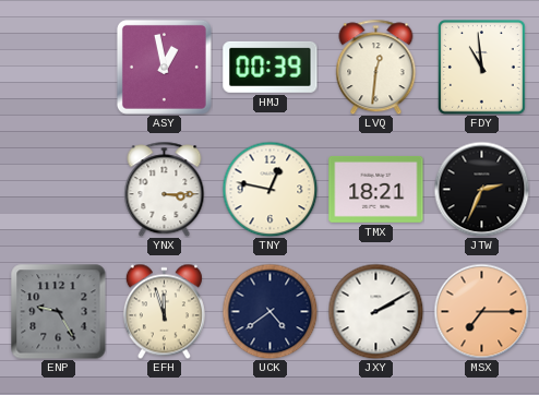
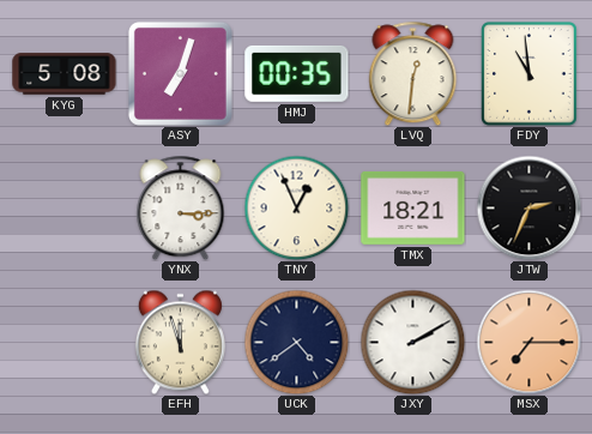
KYG: none -> 5:08 (65, 74)
ASY: 12:58 -> 7:03 (180, 73)
HMJ: 00:39 -> 00:35 (297, 73)
TNY: 12:47 -> 12:56 (296, 207)
ENP: 9:25 -> none (59, 312)
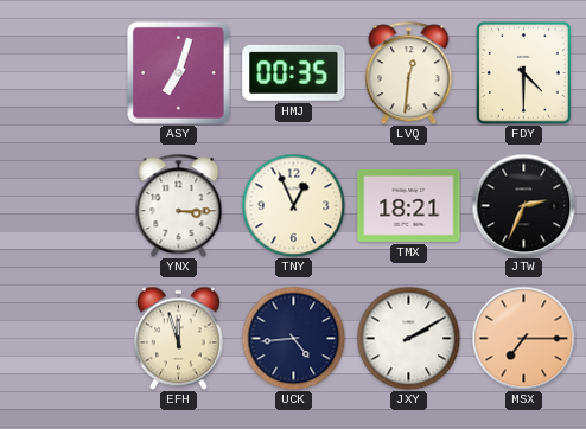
KYG: 5:08 -> none (65, 74)
FDY: 10:59 -> 4:30 (524, 73)
UCK: 4:39 -> 4:44 (293, 338)
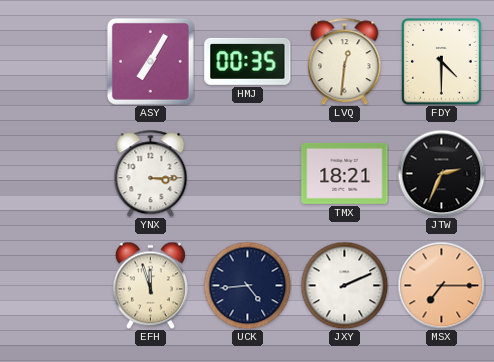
ASY: 7:03 -> 7:05 (150, 61)
TNY: 12:56 -> none (293, 205)
JXY: 2:10 -> 2:11 (344, 285)
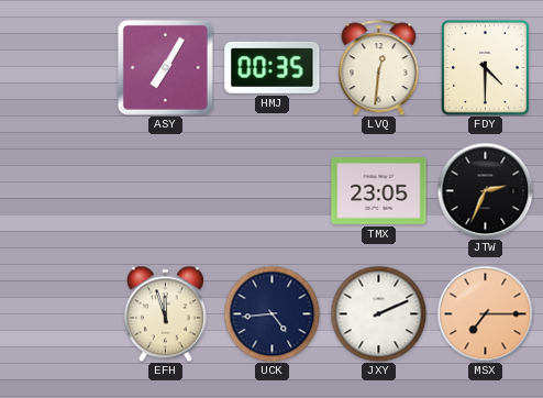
YNX: 3:15 -> none (151, 173)
TMX: 18:21 -> 23:05 (379, 190)
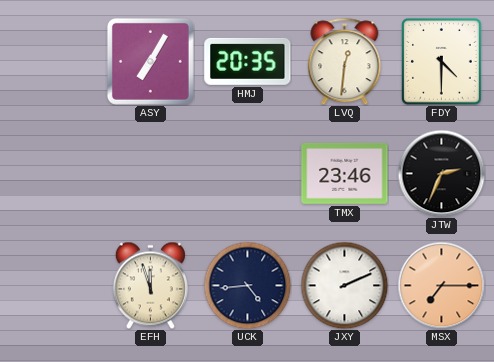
HMJ: 00:35 -> 20:35 (248, 61)
TMX: 23:05 -> 23:46 (345, 173)
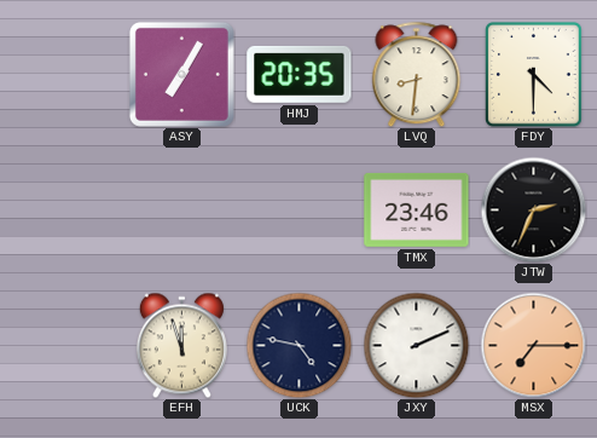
LVQ: 12:31 -> 8:31 (417, 74)
UCK: 4:44 -> 4:47 (298, 345)
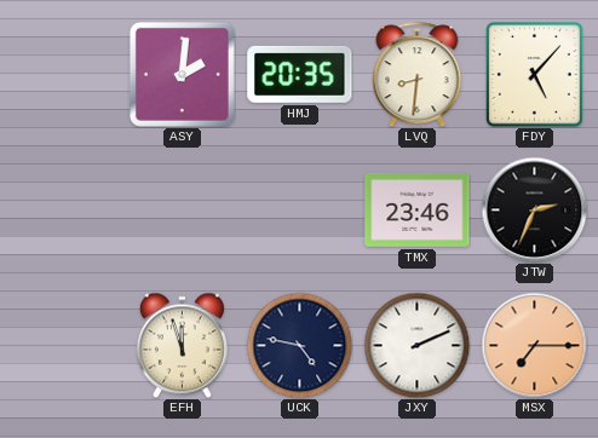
ASY: 7:05 -> 2:01 (182, 74)
FDY: 4:30 -> 5:07 (535, 75)
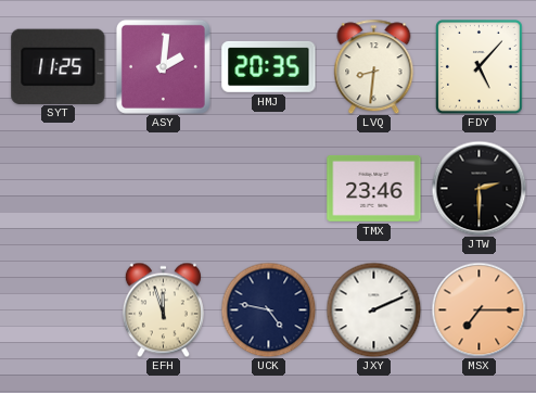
SYT: none -> 11:25 (59, 66)
JTW: 2:34 -> 2:30 (478, 188)
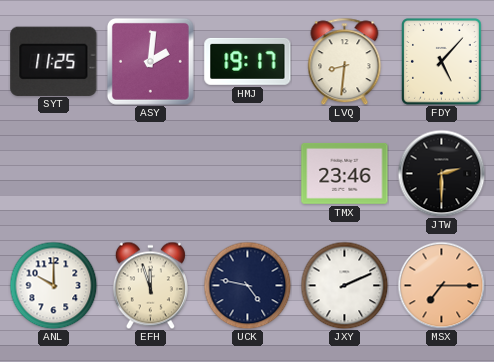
HMJ: 20:35 -> 19:17 (248, 61)
ANL: none -> 10:00 (53, 285)
